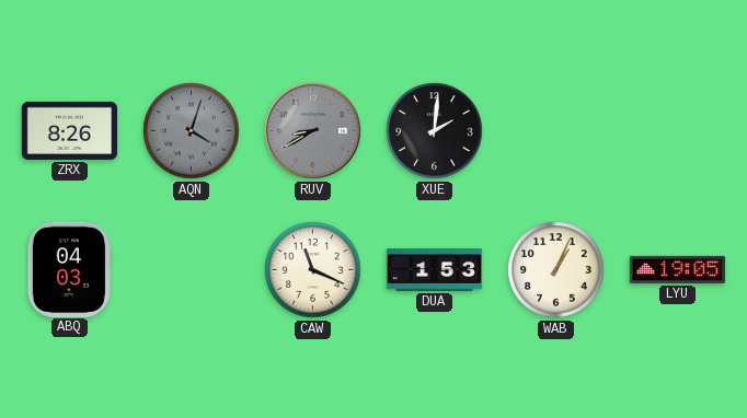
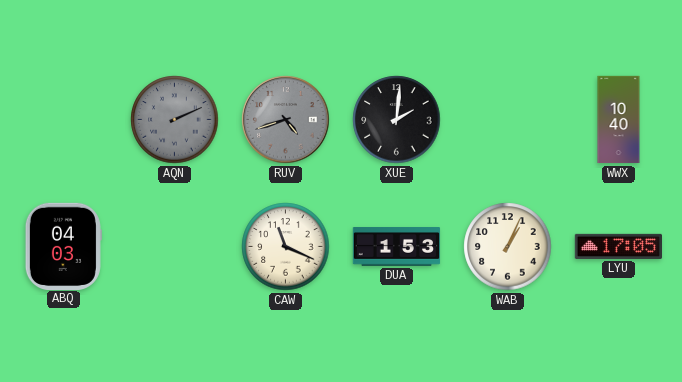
ZRX: 8:26 -> none (69, 130)
AQN: 4:03 -> 2:11 (175, 120)
RUV: 8:40 -> 4:42 (286, 120)
WWX: none -> 10:40 (619, 120)
LYU: 19:05 -> 17:05 (618, 246)
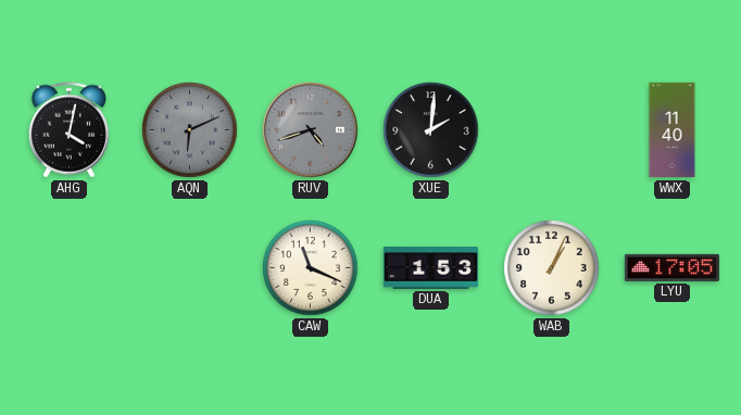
AHG: none -> 4:02 (68, 130)
AQN: 2:11 -> 6:11 (190, 130)
WWX: 10:40 -> 11:40 (673, 130)
ABQ: 04:03 -> none (63, 246)
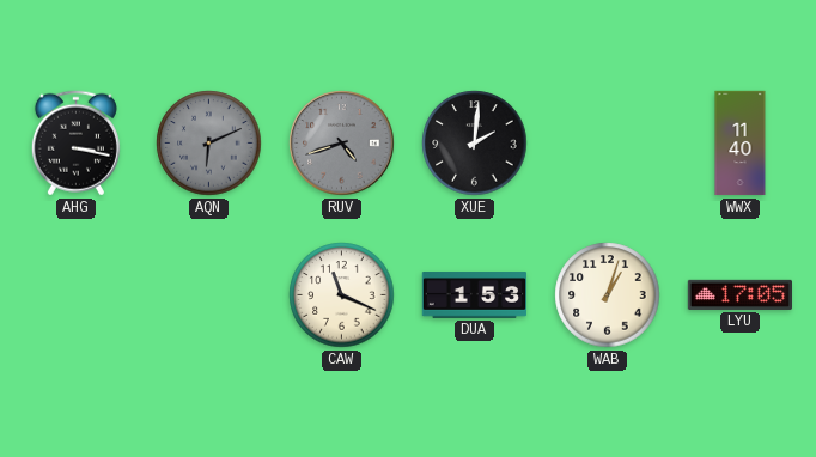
AHG: 4:02 -> 3:17 (75, 144)
WAB: 1:04 -> 1:03 (608, 295)
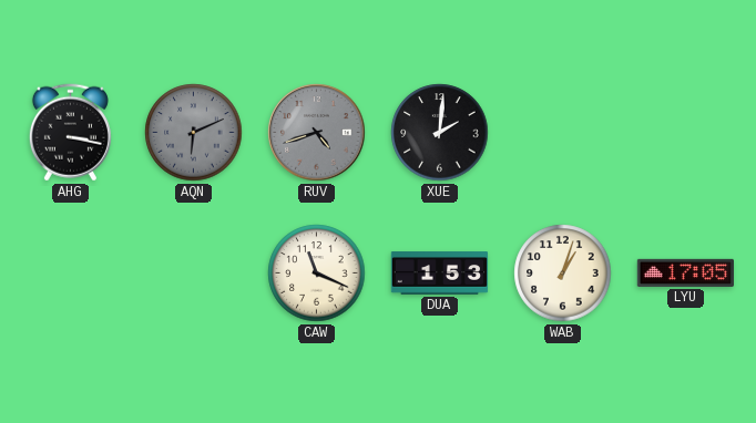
WWX: 11:40 -> none (741, 144)
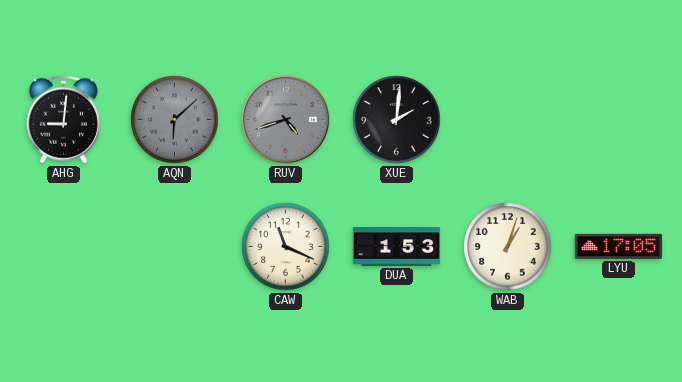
AHG: 3:17 -> 9:01 (63, 120)
AQN: 6:11 -> 6:08 (175, 120)
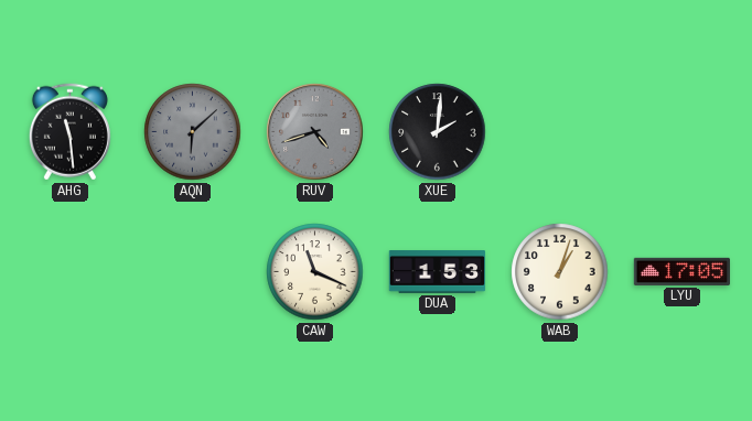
AHG: 9:01 -> 11:29 (69, 132)
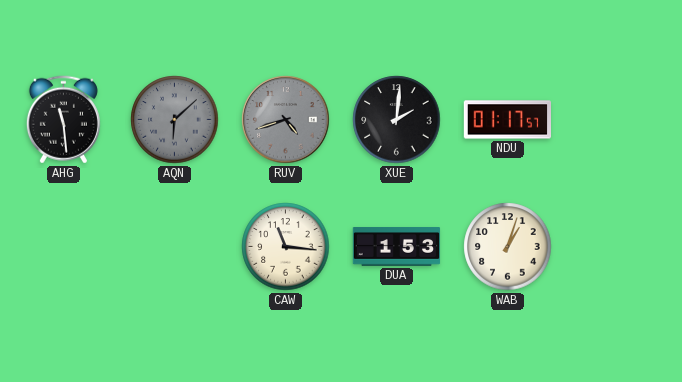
NDU: none -> 01:17 (507, 120)
CAW: 11:19 -> 11:16 (286, 247)
LYU: 17:05 -> none (681, 271)
